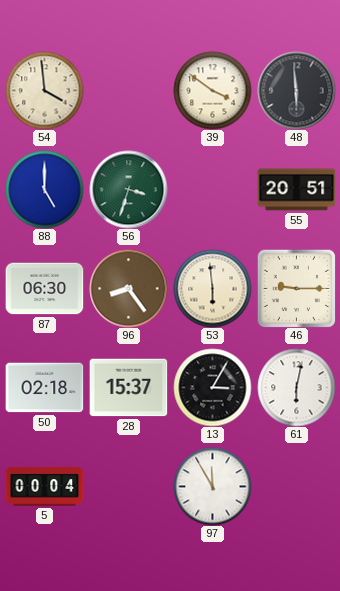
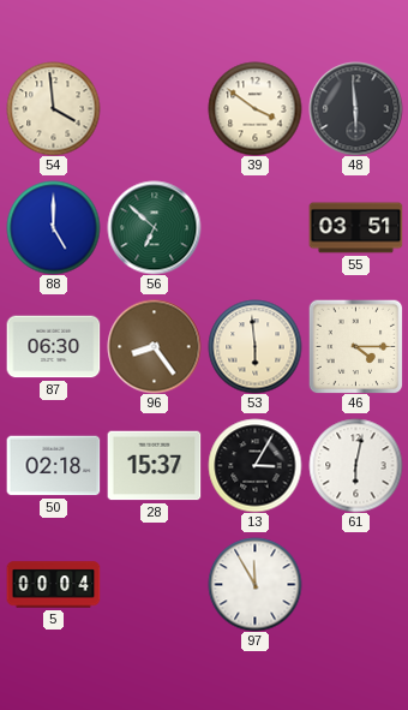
56: 3:33 -> 6:52 (154, 227)
55: 20:51 -> 03:51 (355, 228)
46: 9:15 -> 4:15 (355, 346)
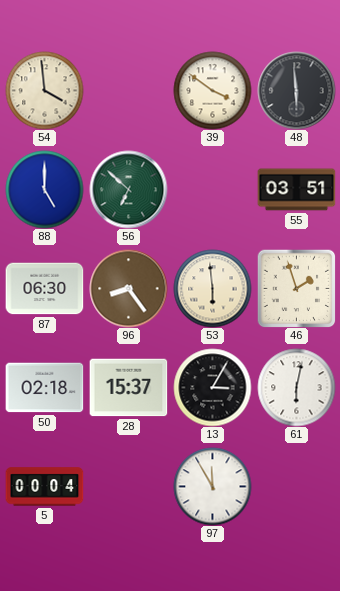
46: 4:15 -> 1:57 (296, 288)
